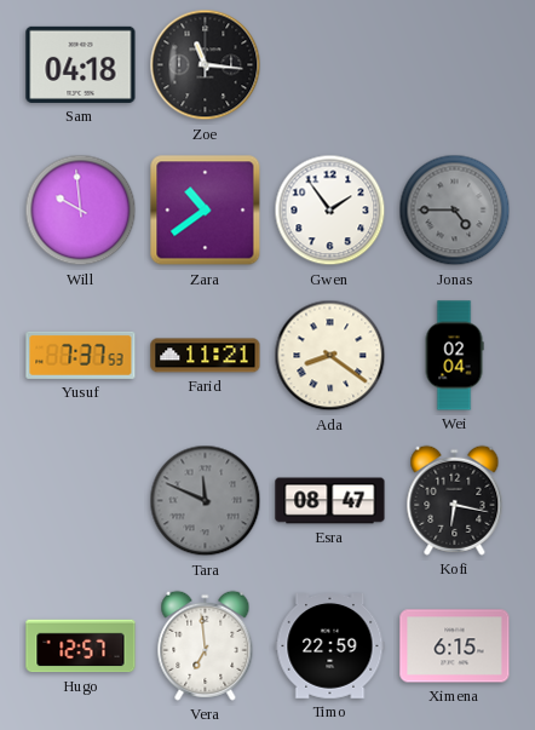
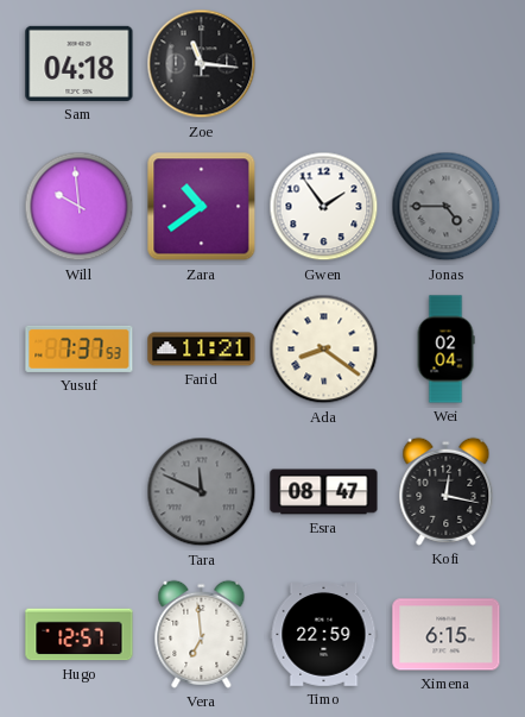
Kofi: 6:17 -> 12:17 (447, 491)
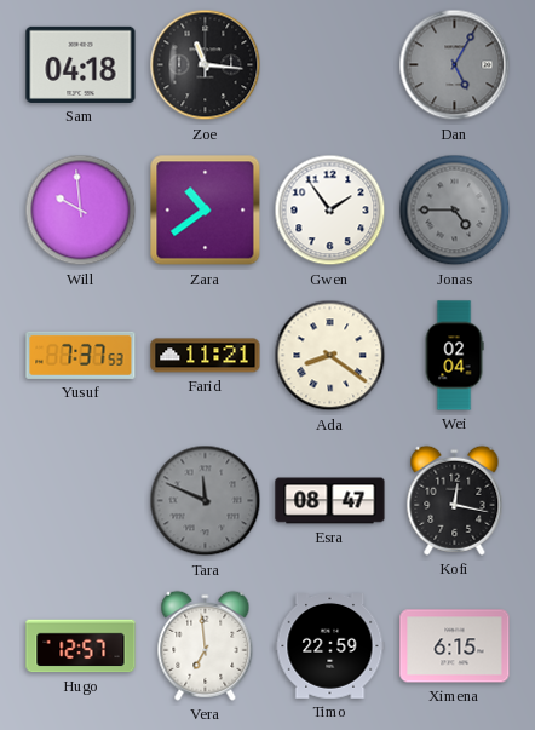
Dan: none -> 5:05 (455, 65)
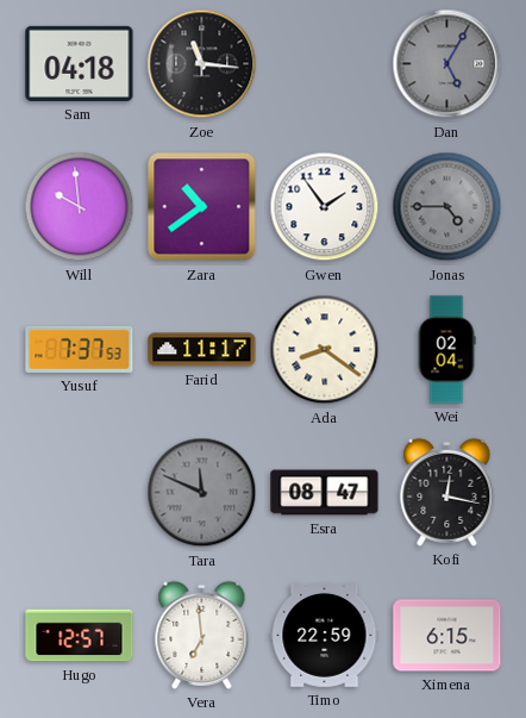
Farid: 11:21 -> 11:17 (202, 350)
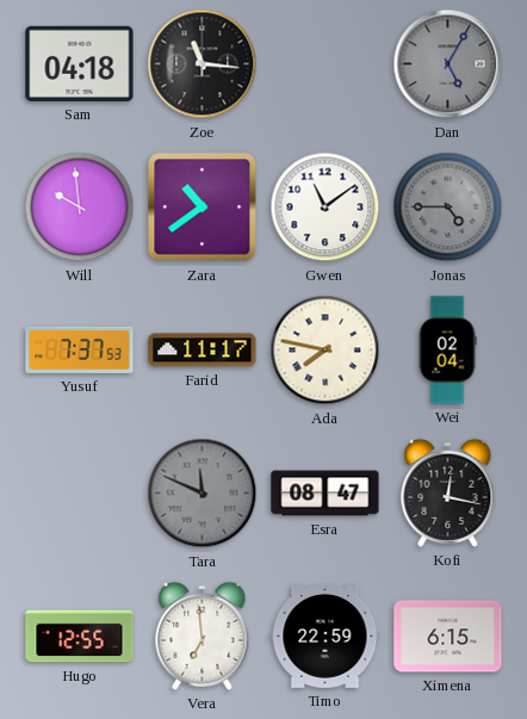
Gwen: 1:54 -> 11:09 (325, 207)
Ada: 8:21 -> 7:47 (325, 351)
Hugo: 12:57 -> 12:55 (80, 637)
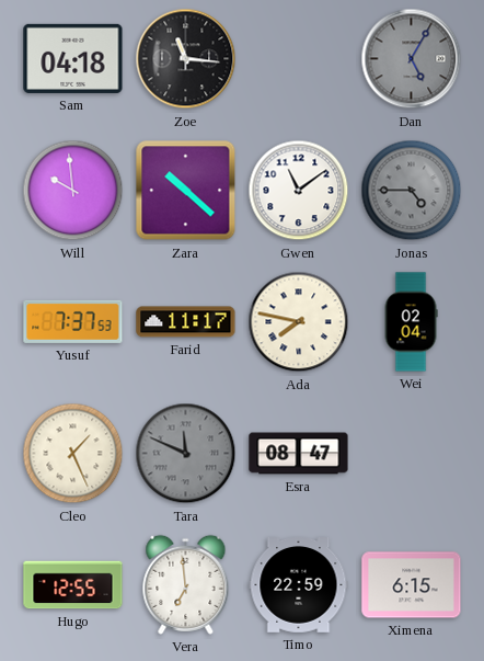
Zara: 10:39 -> 10:22 (186, 191)
Cleo: none -> 1:26 (73, 454)
Kofi: 12:17 -> none (448, 492)
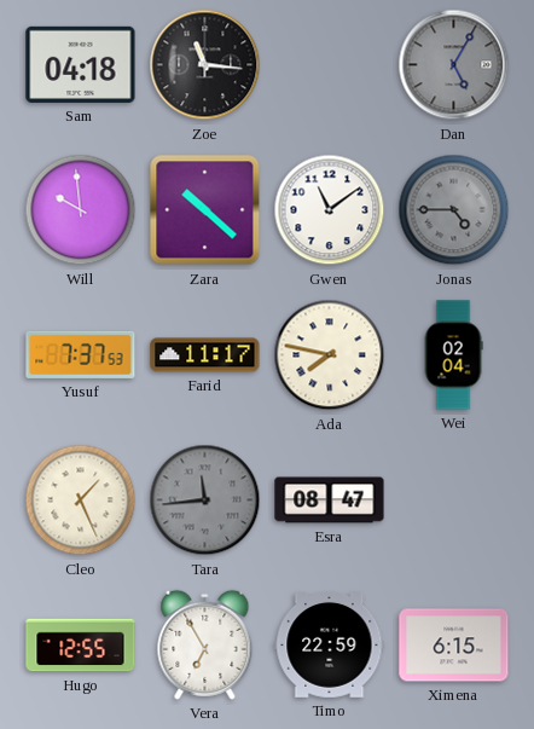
Tara: 11:49 -> 11:44 (205, 501)
Vera: 6:59 -> 6:55 (205, 644)
